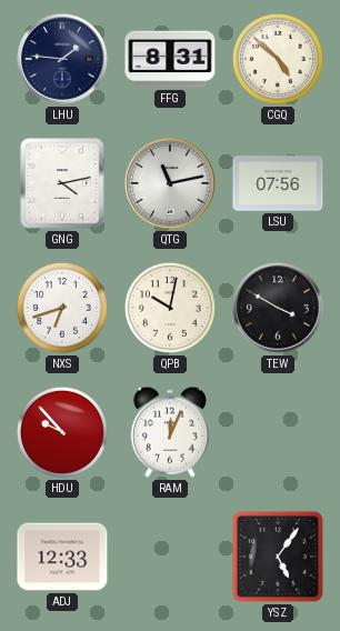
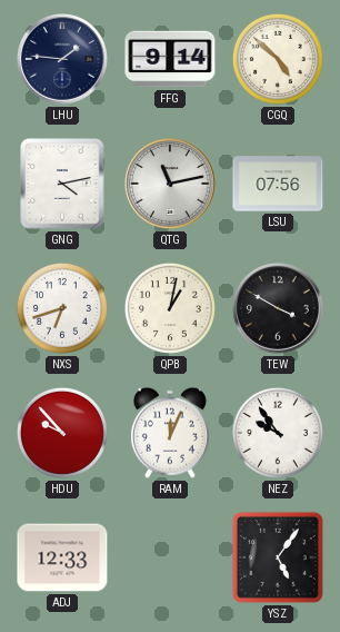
FFG: 8:31 -> 9:14 (170, 59)
QPB: 10:02 -> 1:02 (170, 308)
NEZ: none -> 9:54 (278, 433)
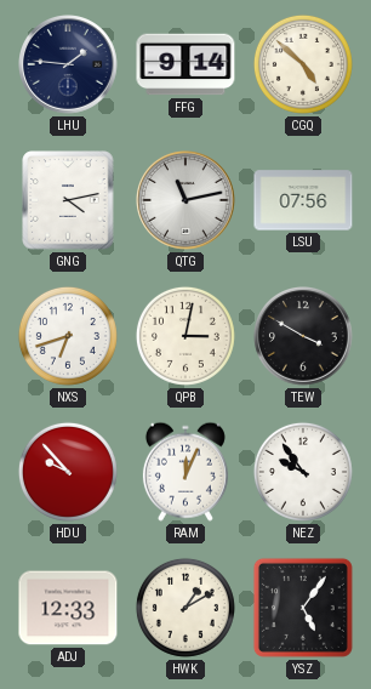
QPB: 1:02 -> 3:02 (185, 336)
HWK: none -> 1:10 (185, 608)
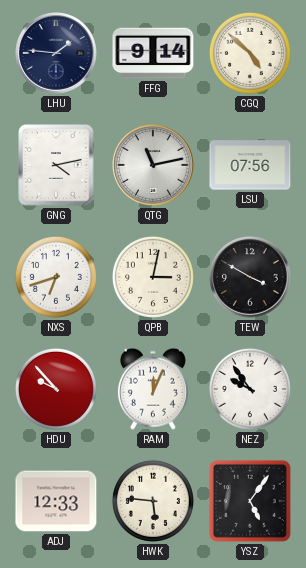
HWK: 1:10 -> 5:46 (153, 501)
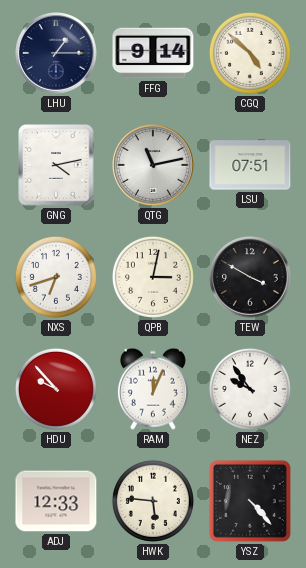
LHU: 1:46 -> 1:15 (57, 54)
LSU: 07:56 -> 07:51 (250, 165)
YSZ: 5:06 -> 4:23 (250, 501)
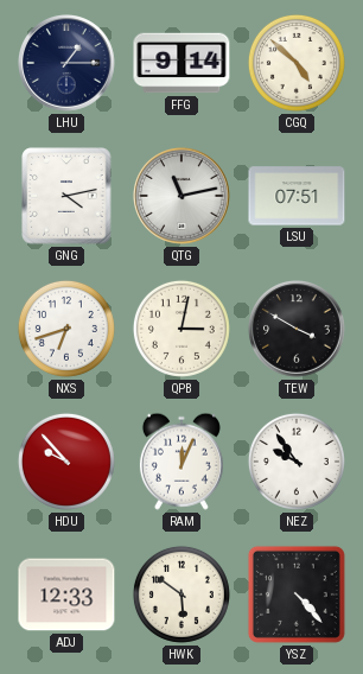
HWK: 5:46 -> 5:51 (181, 594)
